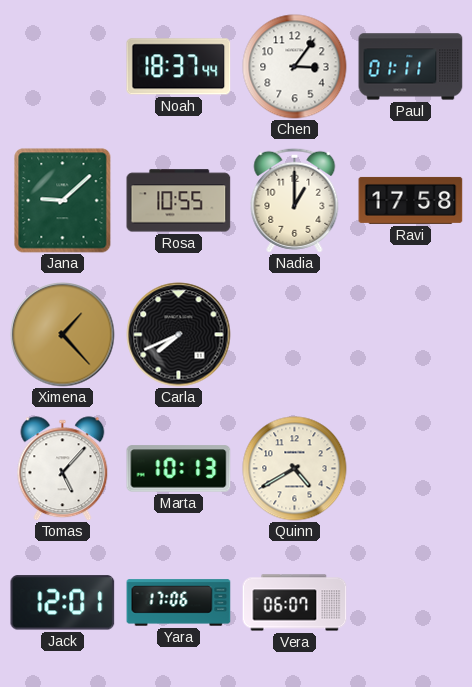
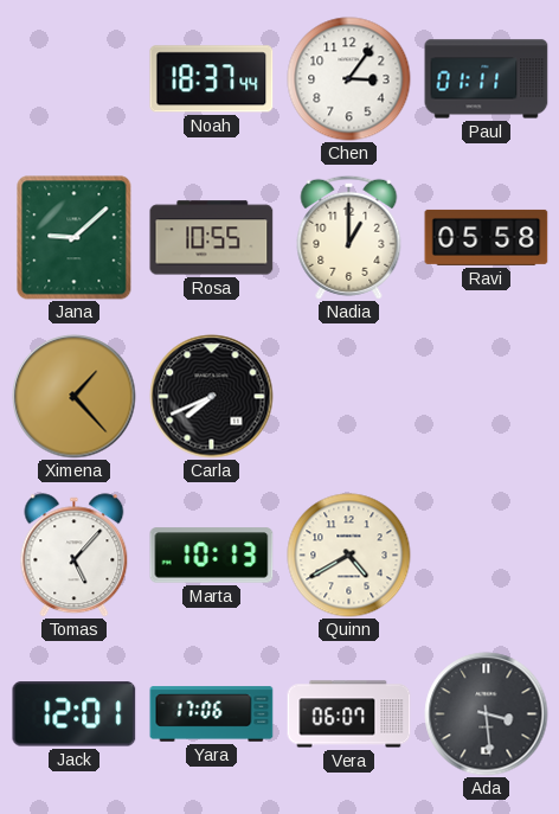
Ravi: 17:58 -> 05:58 (487, 237)
Ada: none -> 3:29 (487, 714)
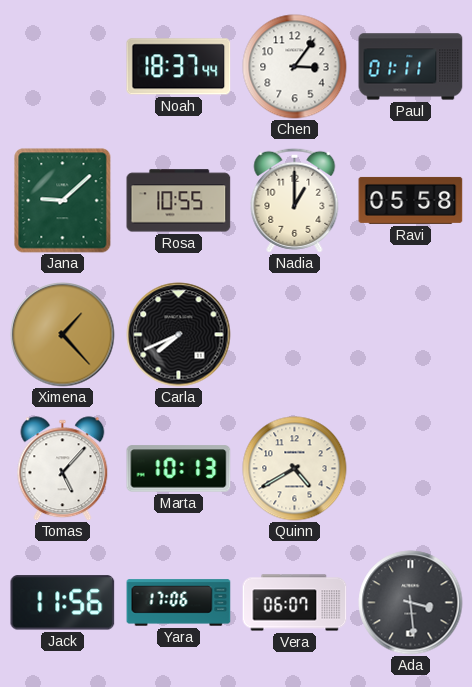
Jack: 12:01 -> 11:56 (63, 603)
